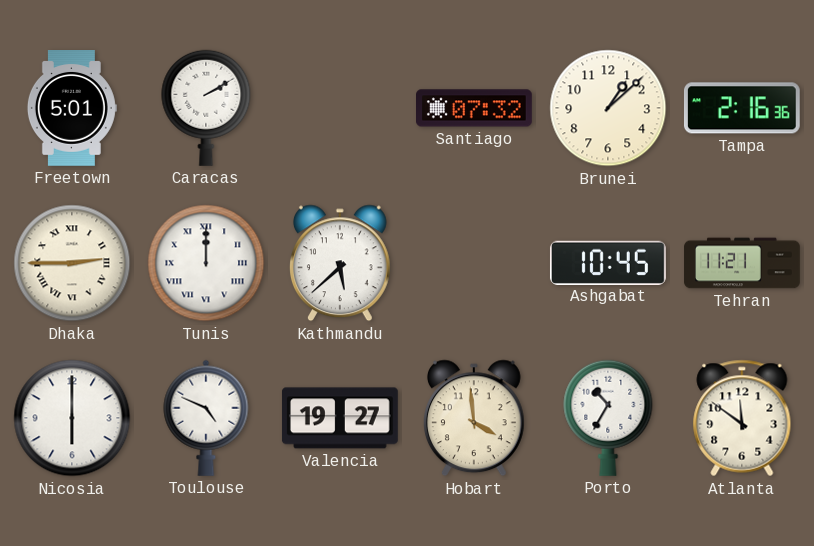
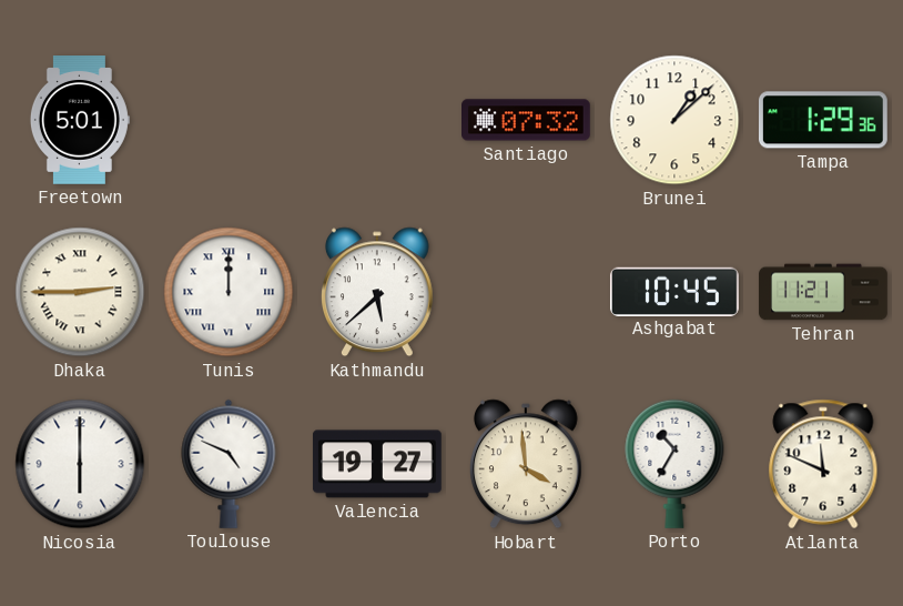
Caracas: 2:10 -> none (206, 108)
Tampa: 2:16 -> 1:29 (823, 120)
Atlanta: 11:51 -> 11:49 (823, 464)
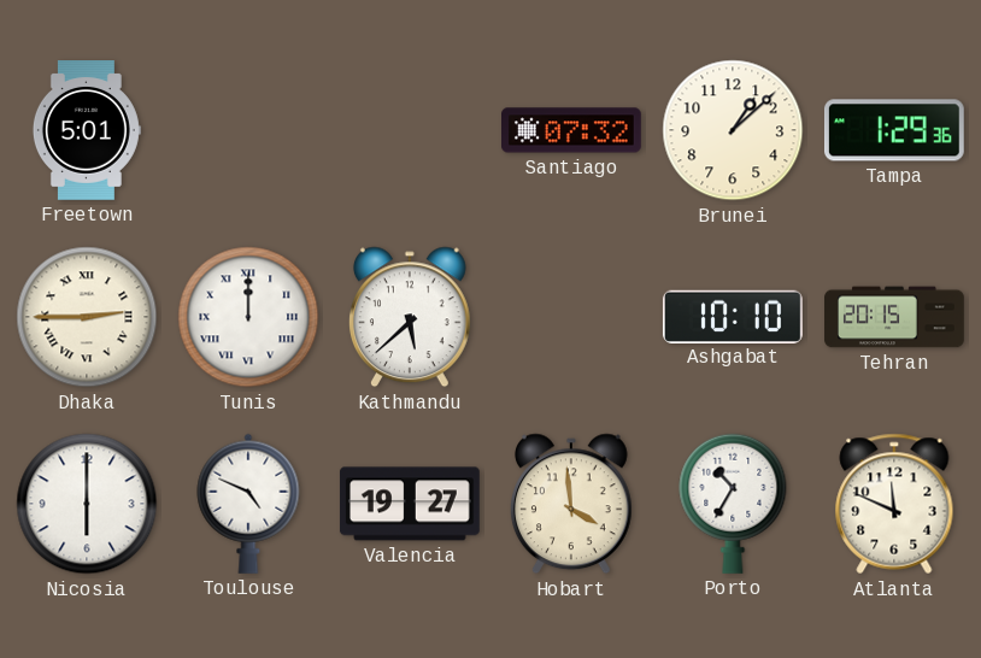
Ashgabat: 10:45 -> 10:10 (733, 316)
Tehran: 11:21 -> 20:15 (894, 317)
